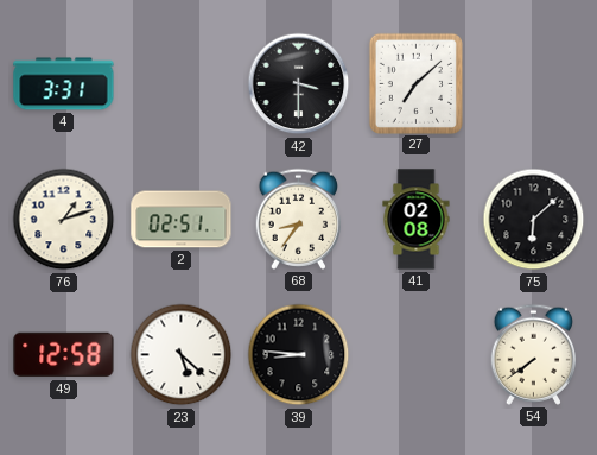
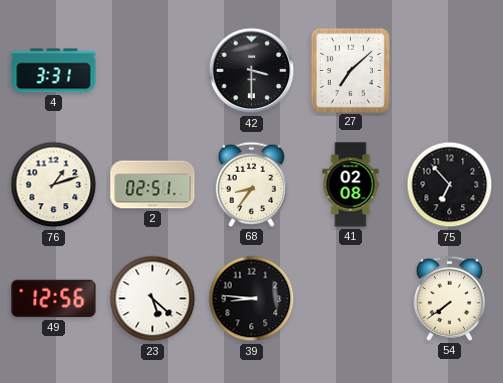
75: 6:08 -> 6:53 (450, 185)
49: 12:58 -> 12:56 (54, 299)
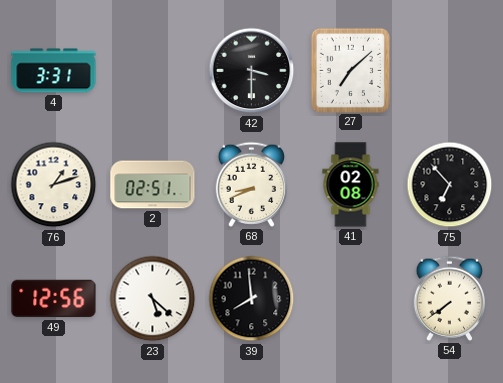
68: 8:36 -> 8:41 (251, 184)
39: 8:46 -> 7:59 (252, 299)
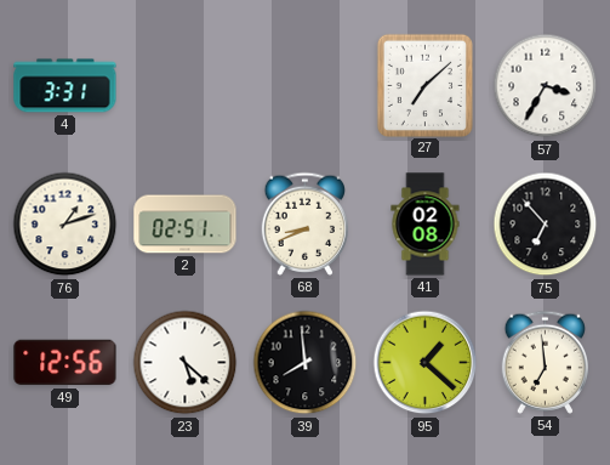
42: 3:30 -> none (252, 71)
57: none -> 3:35 (546, 86)
95: none -> 1:22 (426, 363)
54: 7:39 -> 6:59 (545, 362)
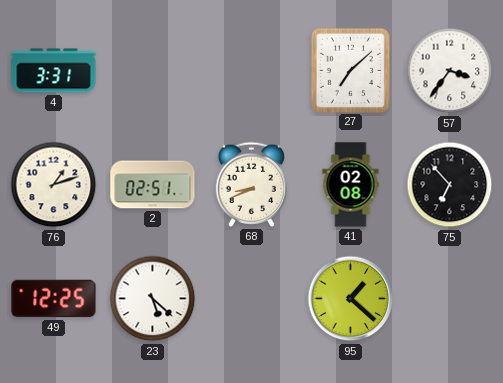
57: 3:35 -> 3:36 (450, 71)
49: 12:56 -> 12:25 (54, 299)
39: 7:59 -> none (306, 363)
54: 6:59 -> none (545, 362)
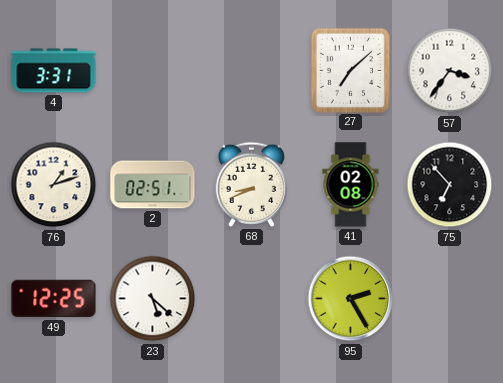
95: 1:22 -> 2:25 (351, 299)
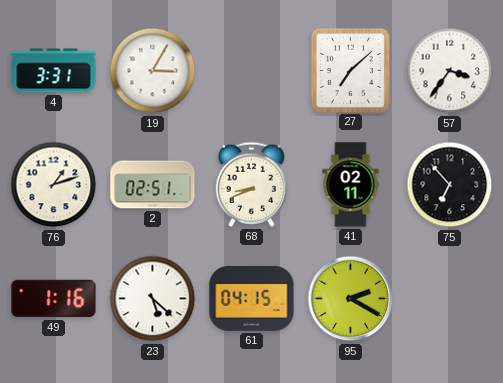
19: none -> 3:05 (153, 71)
41: 02:08 -> 02:11 (351, 185)
49: 12:25 -> 1:16 (54, 299)
61: none -> 04:15 (252, 298)
95: 2:25 -> 2:20 (351, 299)
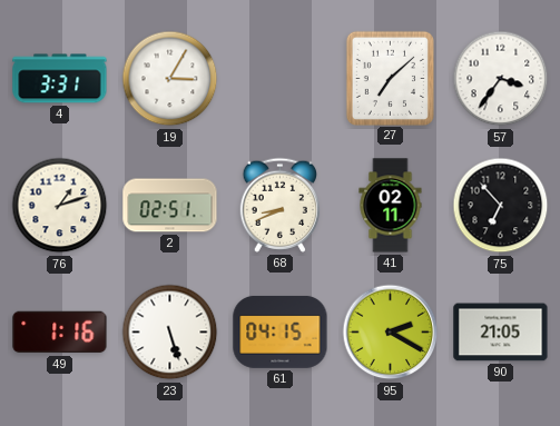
23: 5:22 -> 5:27 (170, 333)
90: none -> 21:05 (501, 333)
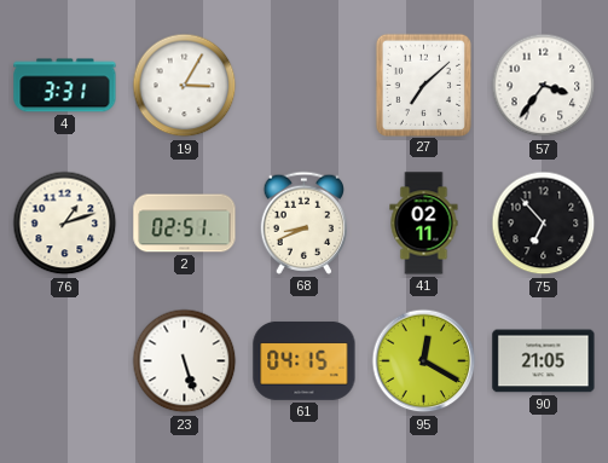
49: 1:16 -> none (60, 333)
95: 2:20 -> 12:20 (424, 361)
